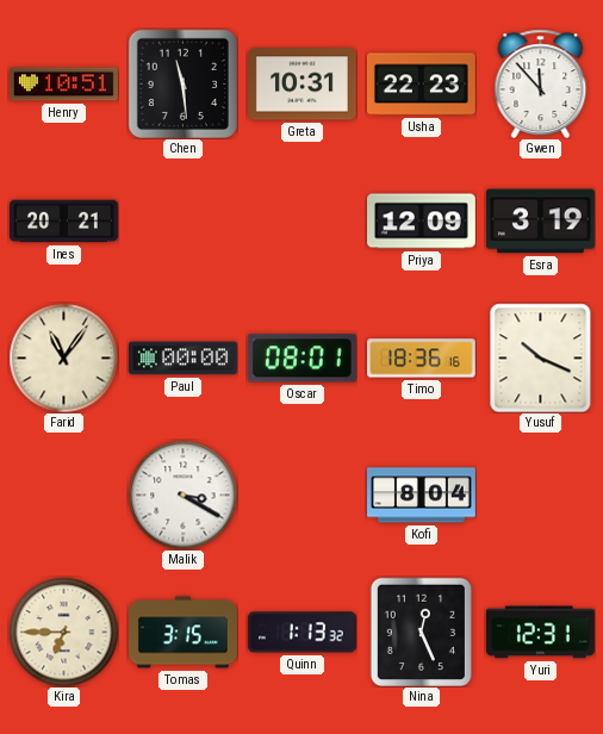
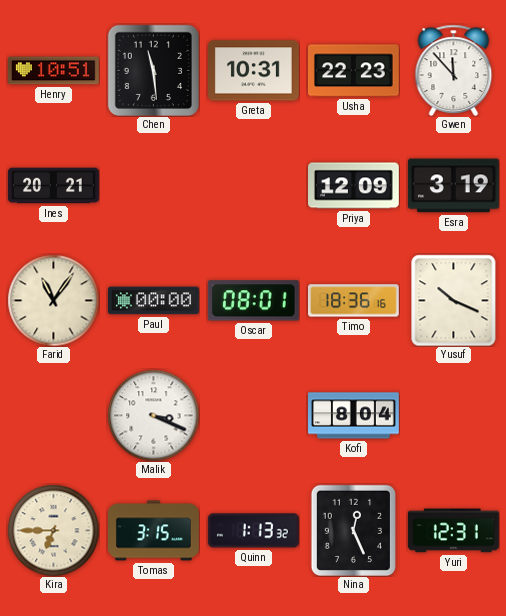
Malik: 3:20 -> 3:19 (153, 415)
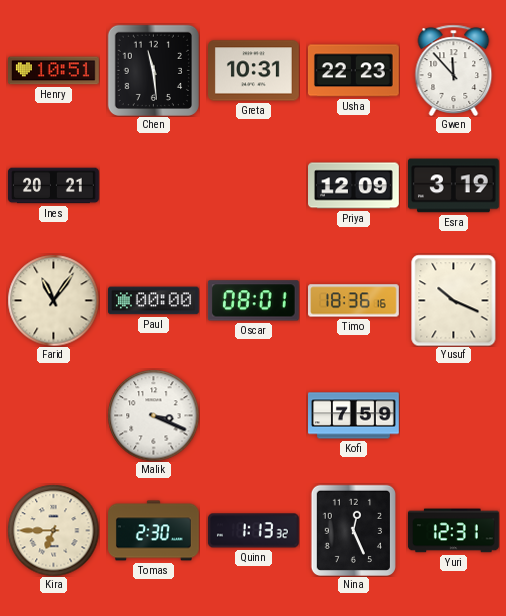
Kofi: 8:04 -> 7:59 (354, 416)
Tomas: 3:15 -> 2:30 (154, 531)
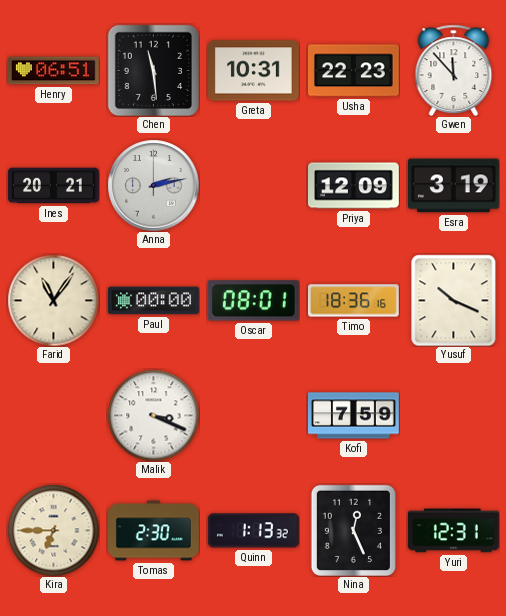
Henry: 10:51 -> 06:51 (54, 71)
Anna: none -> 2:13 (153, 185)
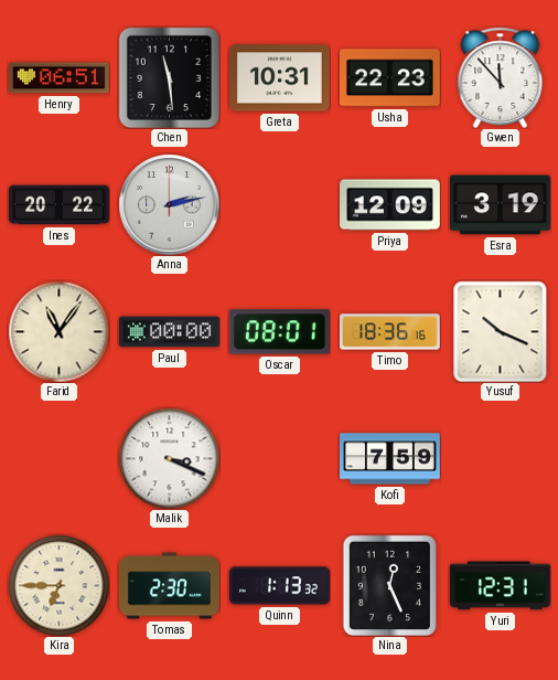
Ines: 20:21 -> 20:22 (60, 205)
